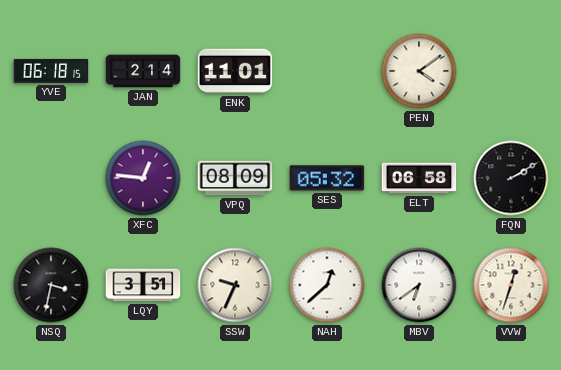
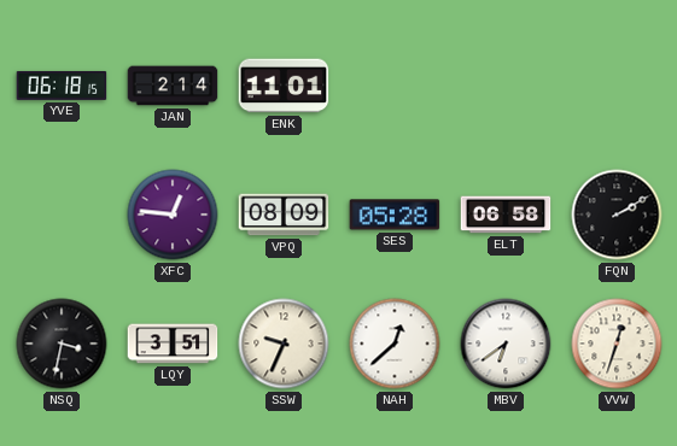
PEN: 4:09 -> none (419, 71)
SES: 05:32 -> 05:28 (395, 215)
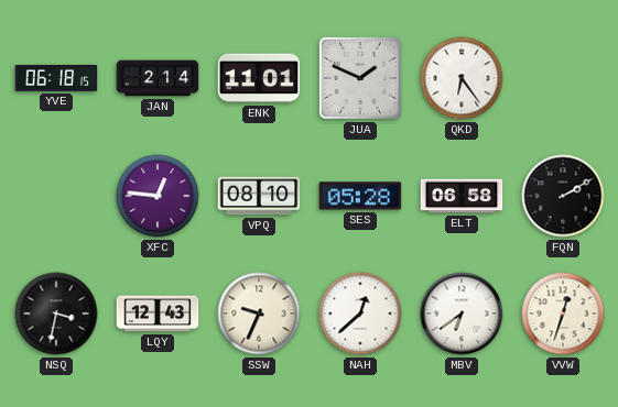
JUA: none -> 1:49 (360, 78)
QKD: none -> 6:24 (462, 78)
VPQ: 08:09 -> 08:10 (259, 196)
LQY: 3:51 -> 12:43 (158, 313)
